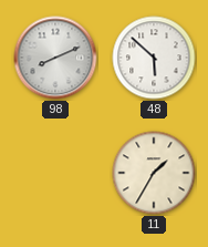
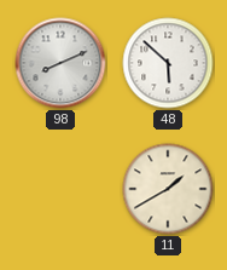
11: 1:35 -> 1:40 (168, 189)
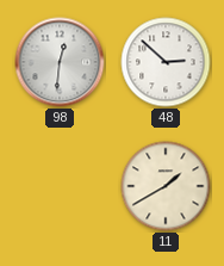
98: 8:11 -> 12:31 (60, 62)
48: 5:52 -> 2:52 (166, 62)
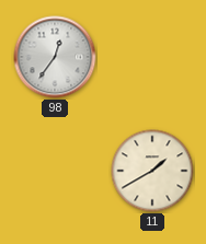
98: 12:31 -> 12:36 (55, 57)
48: 2:52 -> none (166, 62)
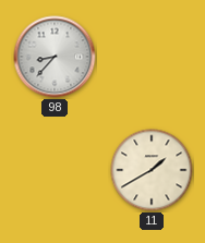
98: 12:36 -> 8:37 (55, 57)
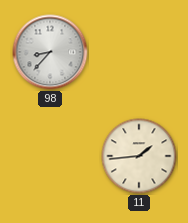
11: 1:40 -> 1:44 (139, 156)
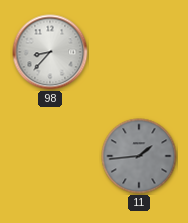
11 dial: cream -> grey (139, 156)
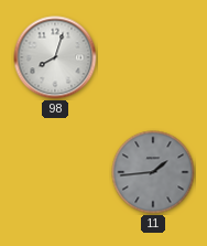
98: 8:37 -> 8:03 (55, 57)
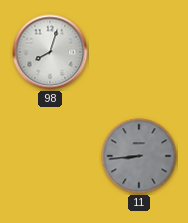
11: 1:44 -> 8:44 (139, 156)
